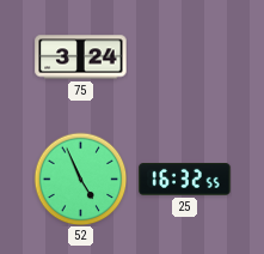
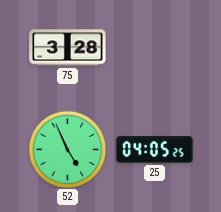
75: 3:24 -> 3:28 (68, 48)
25: 16:32 -> 04:05 (155, 150)
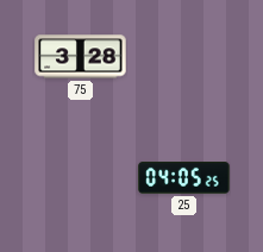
52: 4:56 -> none (67, 149)
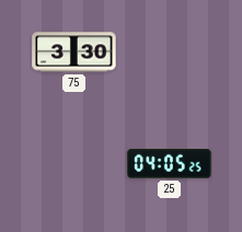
75: 3:28 -> 3:30 (74, 53)
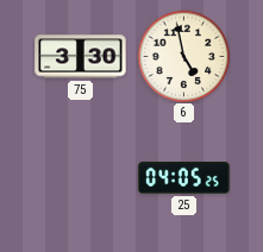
6: none -> 4:58 (183, 56)
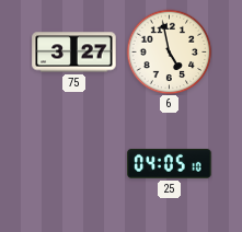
75: 3:30 -> 3:27 (74, 53)
25: 04:05:25 -> 04:05:10 (170, 164)
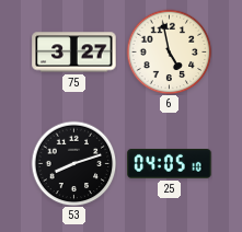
53: none -> 8:12 (73, 163)
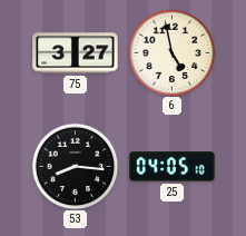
53: 8:12 -> 8:16 (75, 166)
